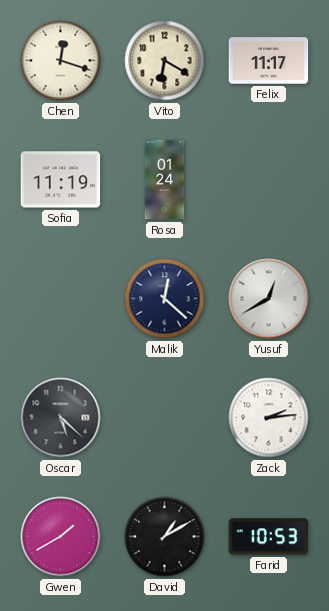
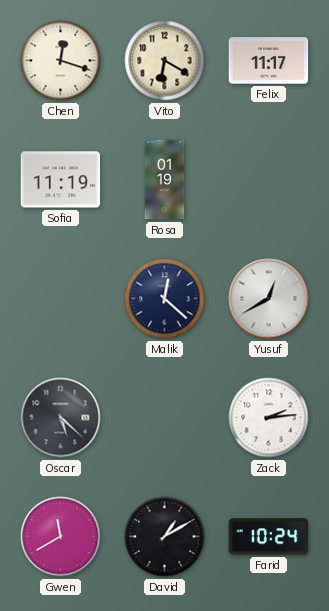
Rosa: 01:24 -> 01:19 (165, 180)
Gwen: 1:40 -> 11:40 (61, 537)
Farid: 10:53 -> 10:24 (269, 537)
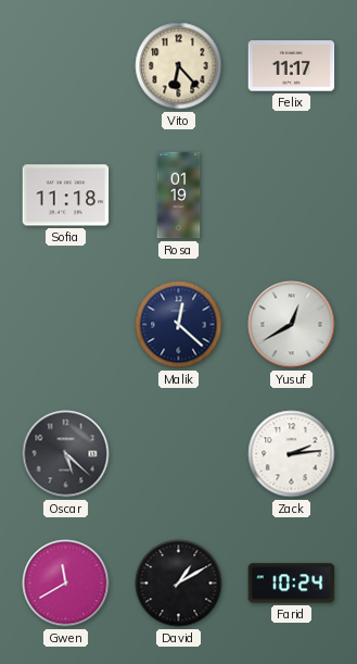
Chen: 12:18 -> none (61, 61)
Vito: 6:20 -> 6:23 (179, 66)
Sofia: 11:19 -> 11:18 (66, 196)
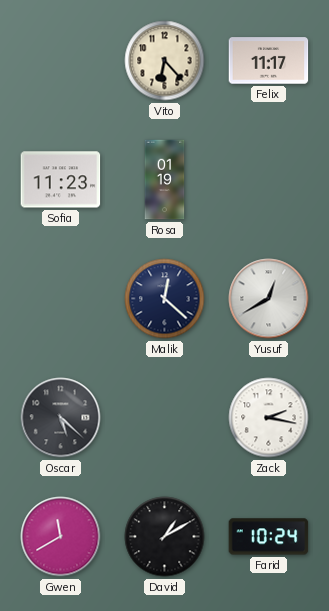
Sofia: 11:18 -> 11:23 (61, 180)
Zack: 2:14 -> 2:17 (269, 418)
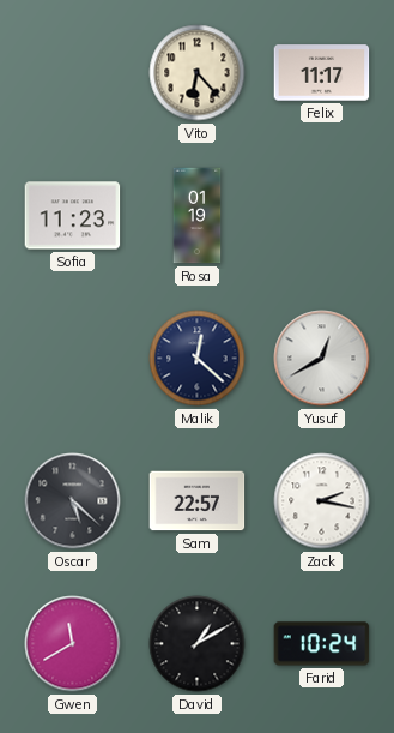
Sam: none -> 22:57 (198, 501)
